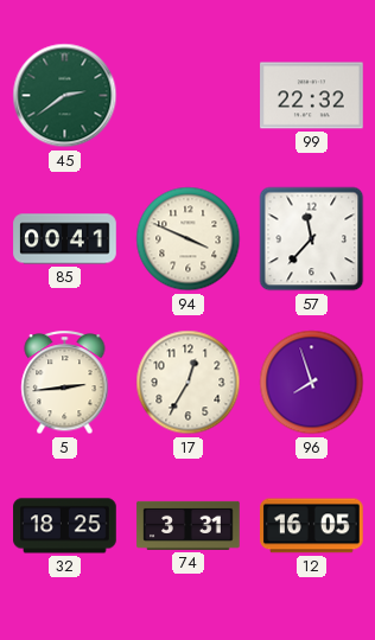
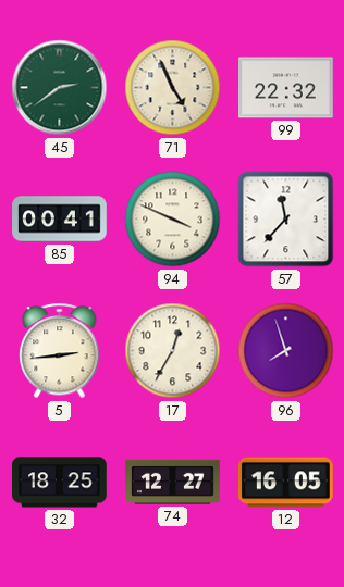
71: none -> 4:56 (173, 88)
74: 3:31 -> 12:27 (173, 482)
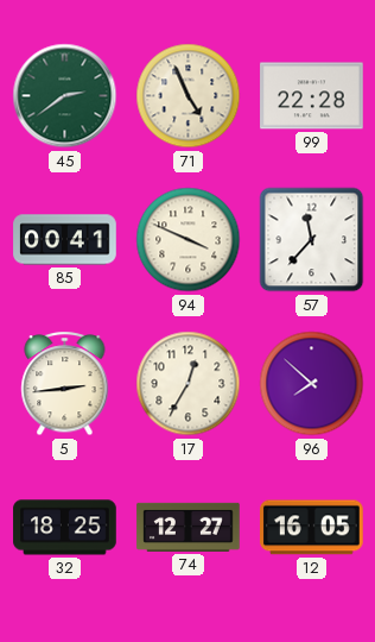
99: 22:32 -> 22:28 (312, 96)
96: 7:57 -> 7:52 (312, 384)
